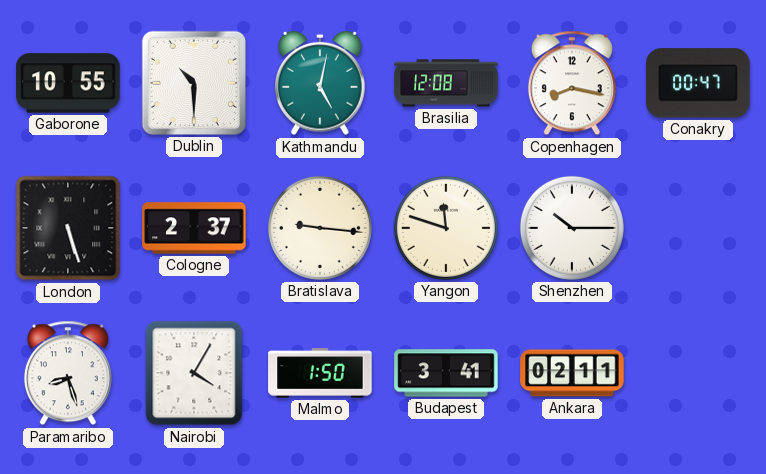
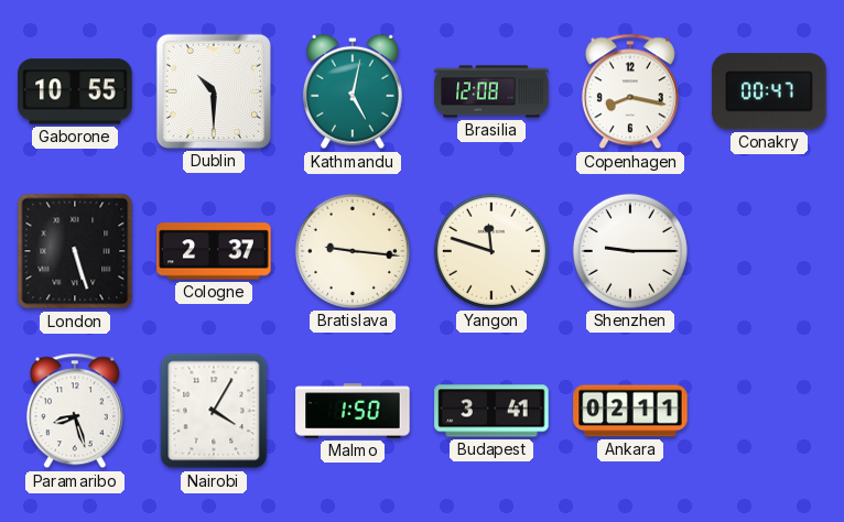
Shenzhen: 10:15 -> 9:15 (630, 251)
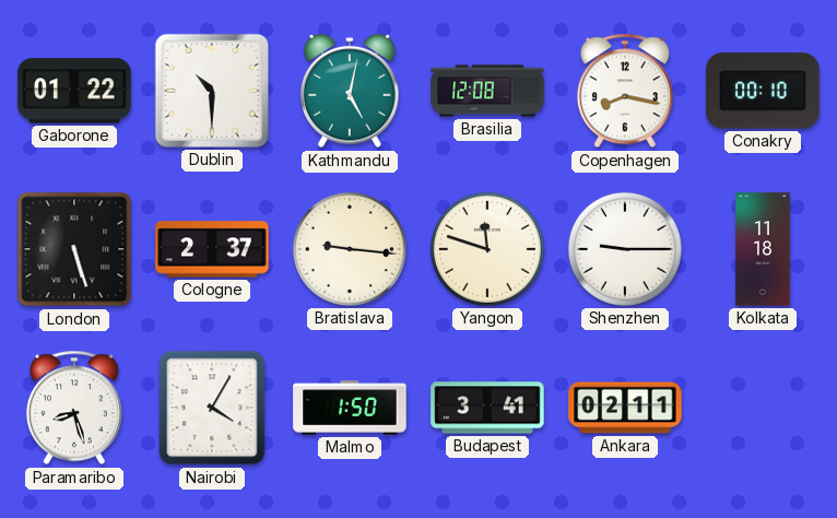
Gaborone: 10:55 -> 01:22 (74, 91)
Conakry: 00:47 -> 00:10 (763, 91)
Kolkata: none -> 11:18 (763, 249)
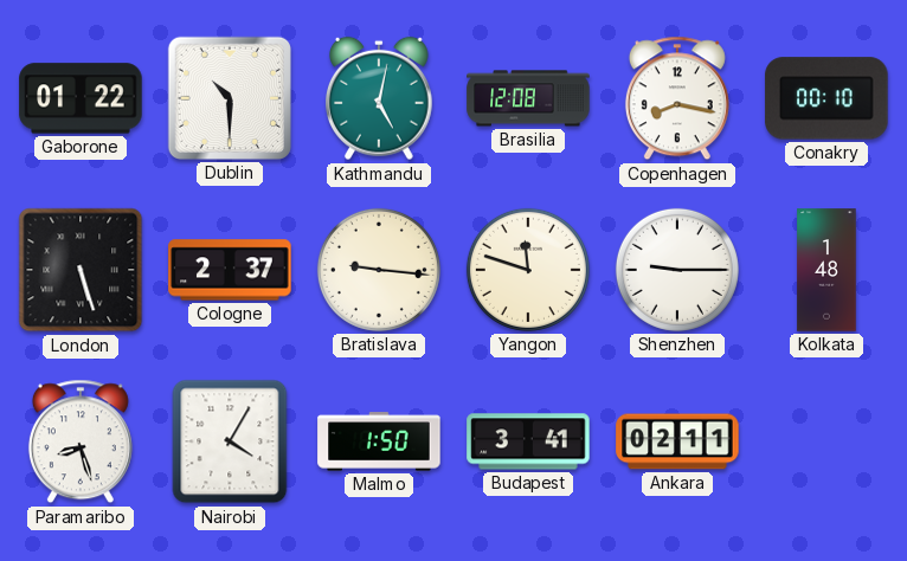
Kolkata: 11:18 -> 1:48 (826, 270)
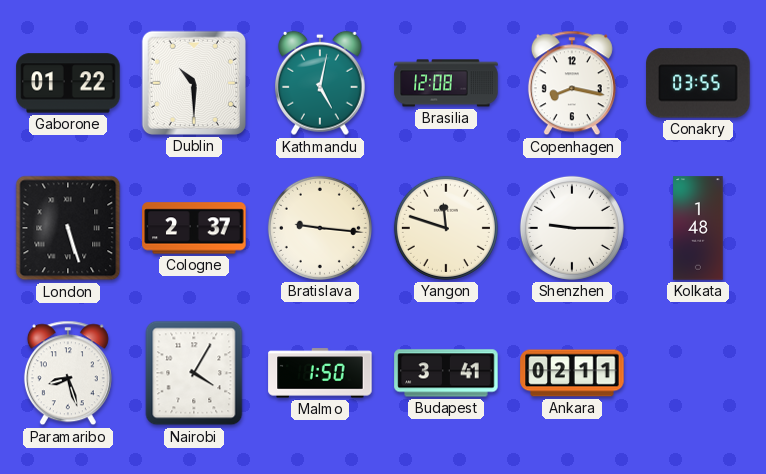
Conakry: 00:10 -> 03:55 (698, 83)
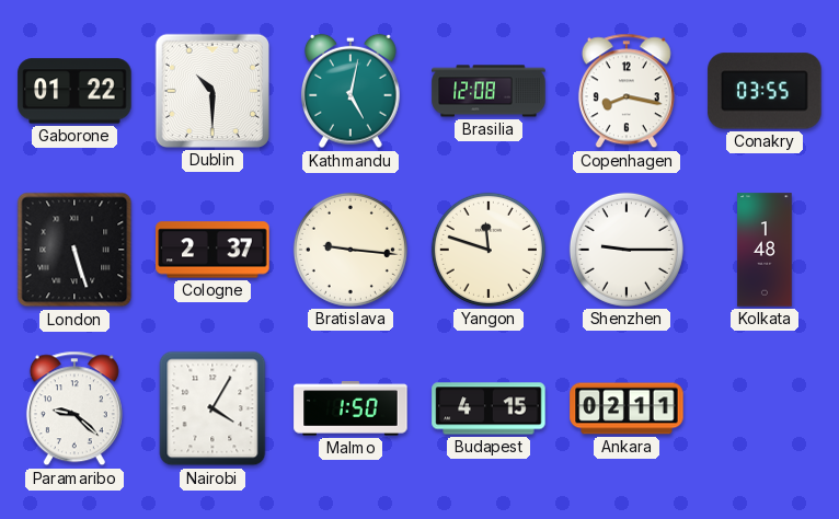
Paramaribo: 8:27 -> 9:22 (74, 408)
Budapest: 3:41 -> 4:15 (489, 408)
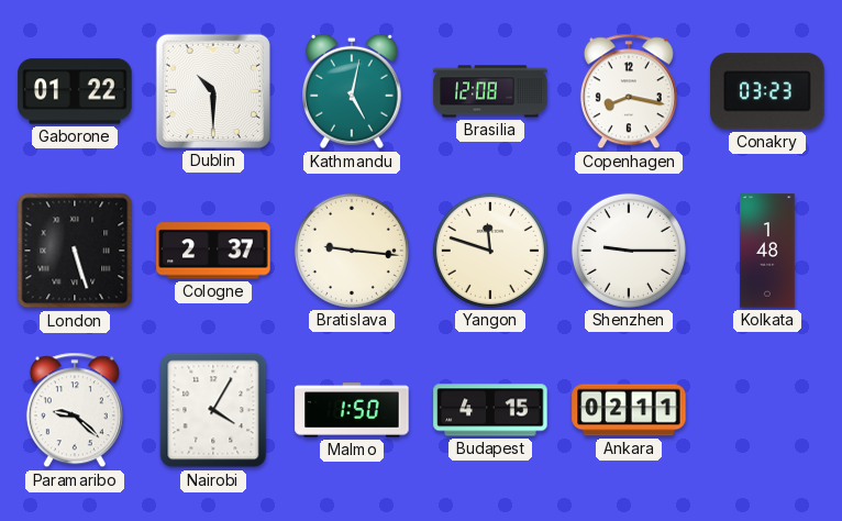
Conakry: 03:55 -> 03:23 (767, 91)
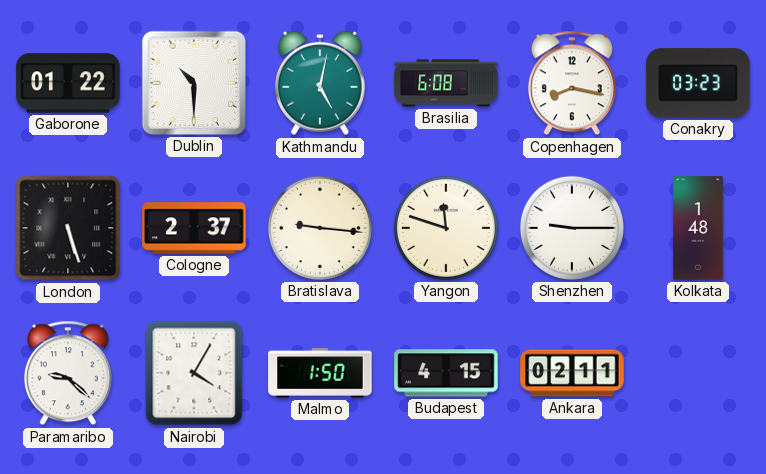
Brasilia: 12:08 -> 6:08 (446, 83)
